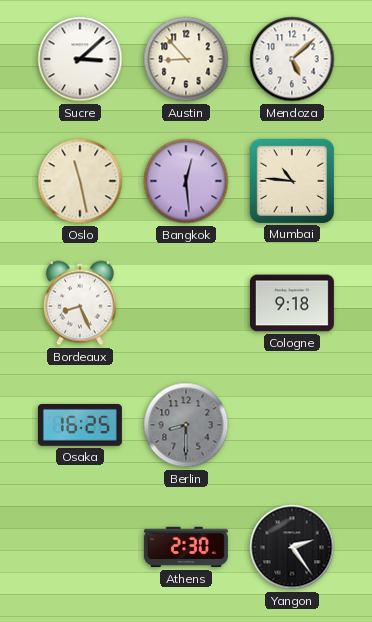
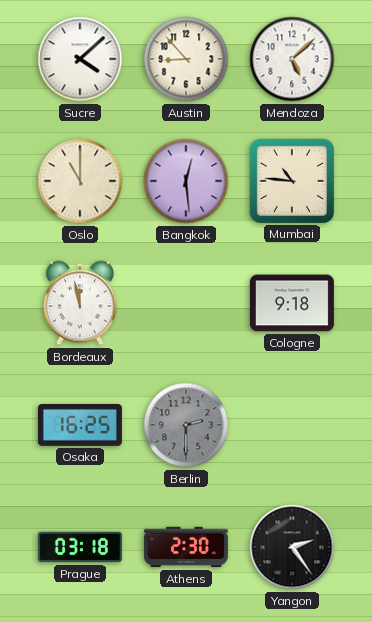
Sucre: 3:08 -> 4:08 (80, 59)
Oslo: 11:28 -> 11:00 (80, 181)
Bordeaux: 8:26 -> 11:58 (80, 303)
Berlin: 8:30 -> 2:30 (186, 425)
Prague: none -> 03:18 (80, 547)
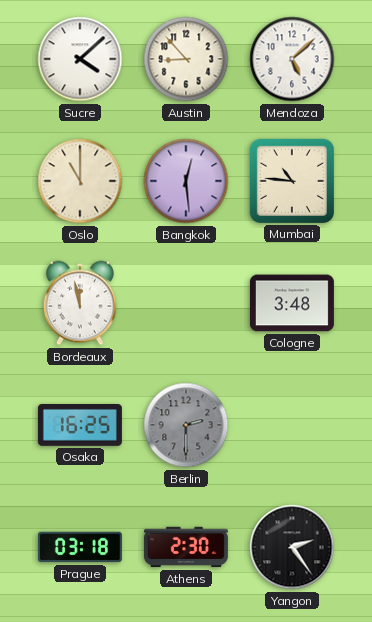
Cologne: 9:18 -> 3:48 (292, 303)
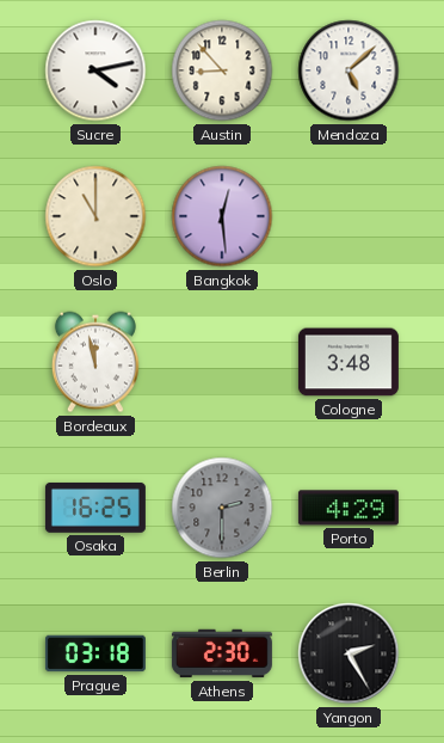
Sucre: 4:08 -> 4:13 (95, 70)
Mumbai: 10:46 -> none (292, 181)
Porto: none -> 4:29 (349, 508)
Yangon: 2:24 -> 2:25 (349, 653)
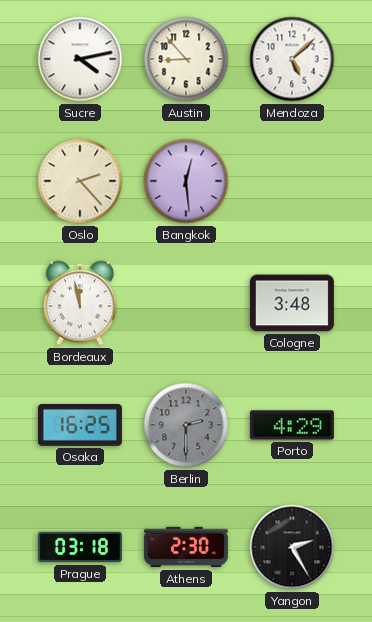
Oslo: 11:00 -> 2:23 (80, 181)
